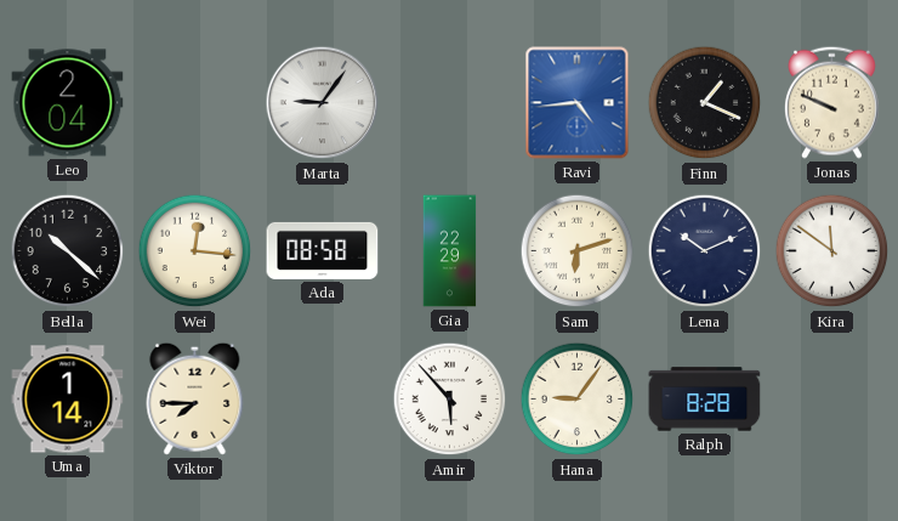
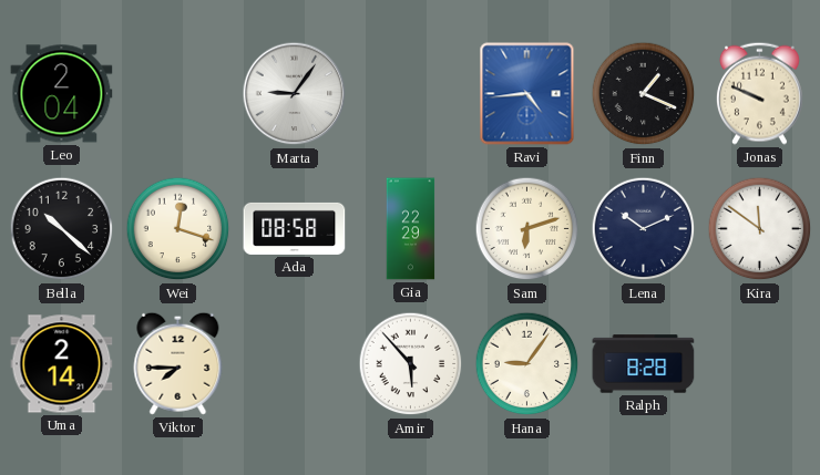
Wei: 12:16 -> 12:18 (178, 229)
Uma: 1:14 -> 2:14 (62, 364)
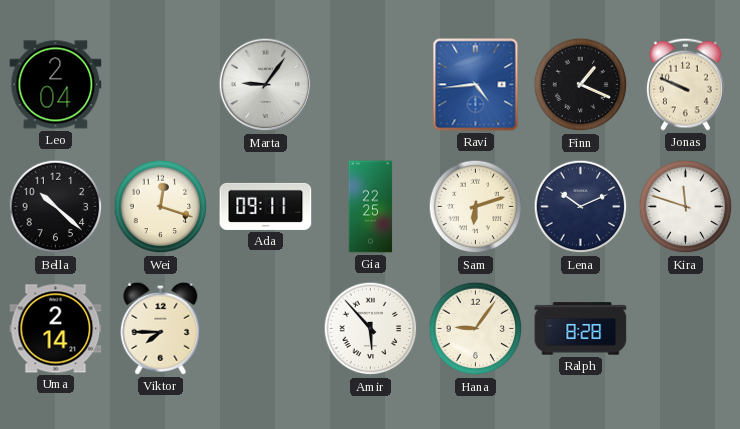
Ada: 08:58 -> 09:11 (266, 206)
Gia: 22:29 -> 22:25 (371, 207)
Kira: 11:51 -> 11:48 (686, 207)
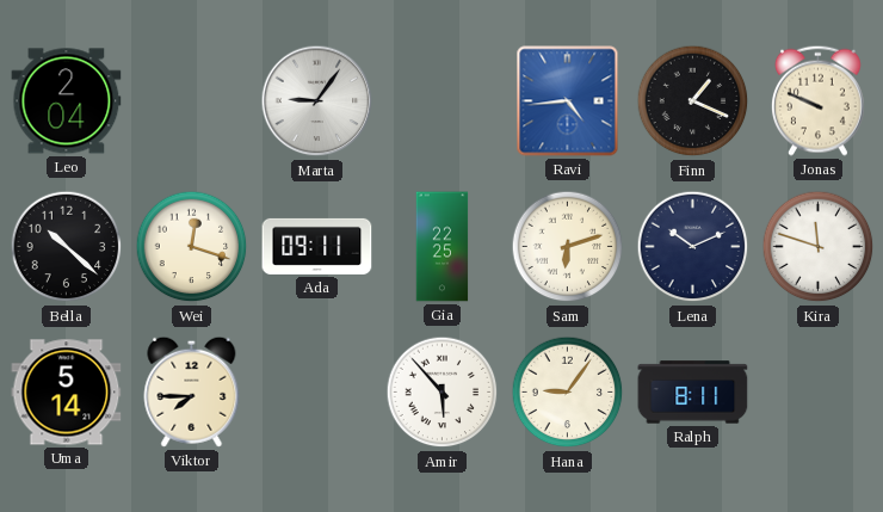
Uma: 2:14 -> 5:14 (67, 393)
Ralph: 8:28 -> 8:11 (693, 393)
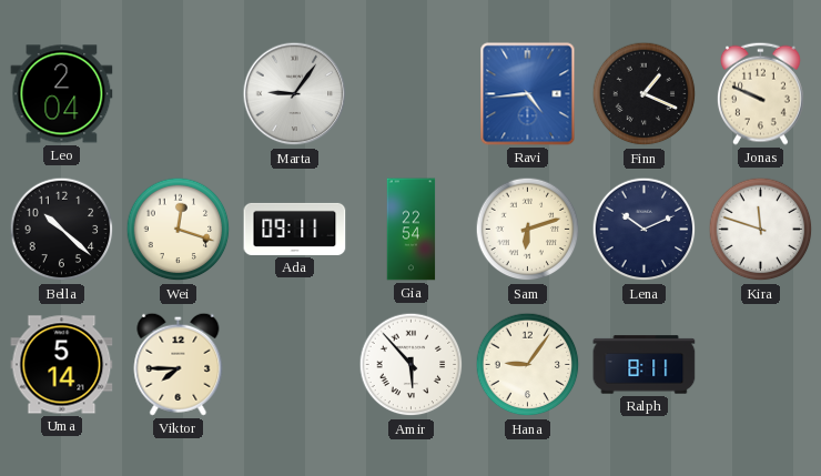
Gia: 22:25 -> 22:54 (412, 230)
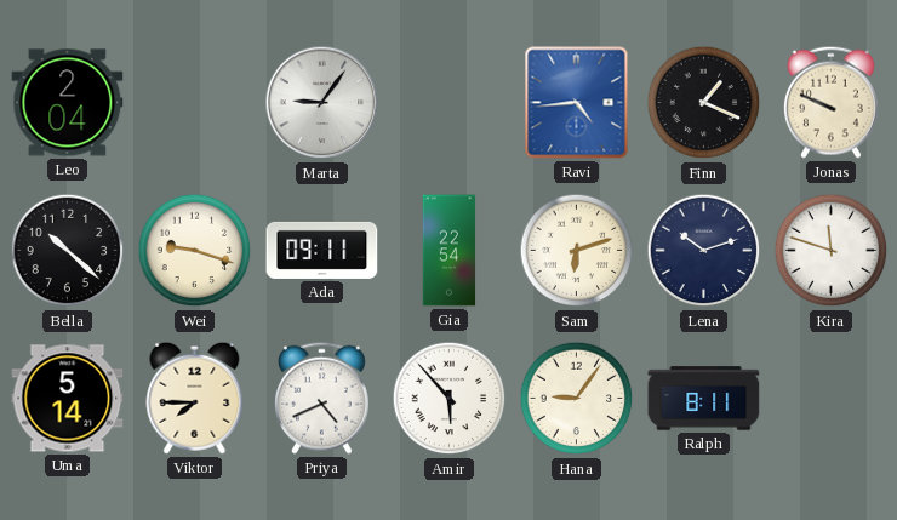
Wei: 12:18 -> 9:18 (195, 251)
Lena: 10:11 -> 10:12 (704, 251)
Priya: none -> 4:41 (322, 398)
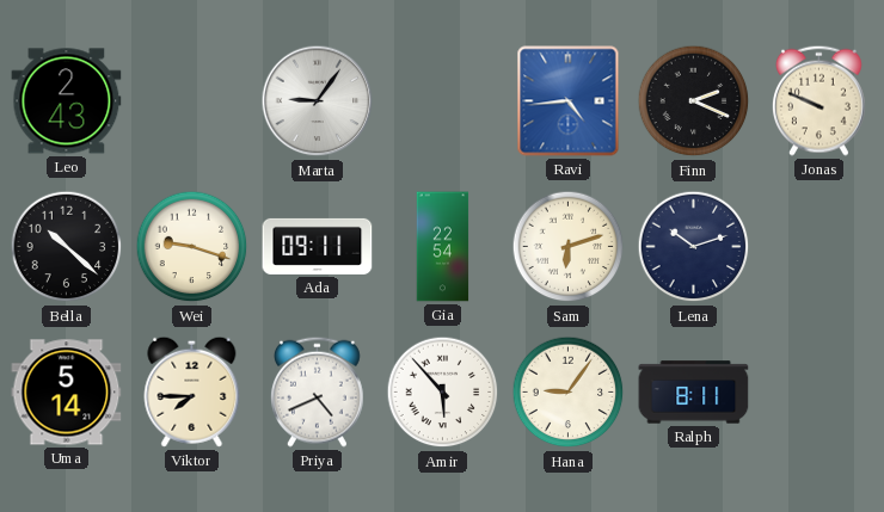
Leo: 2:04 -> 2:43 (67, 101)
Finn: 1:19 -> 2:19 (694, 101)
Kira: 11:48 -> none (832, 251)
